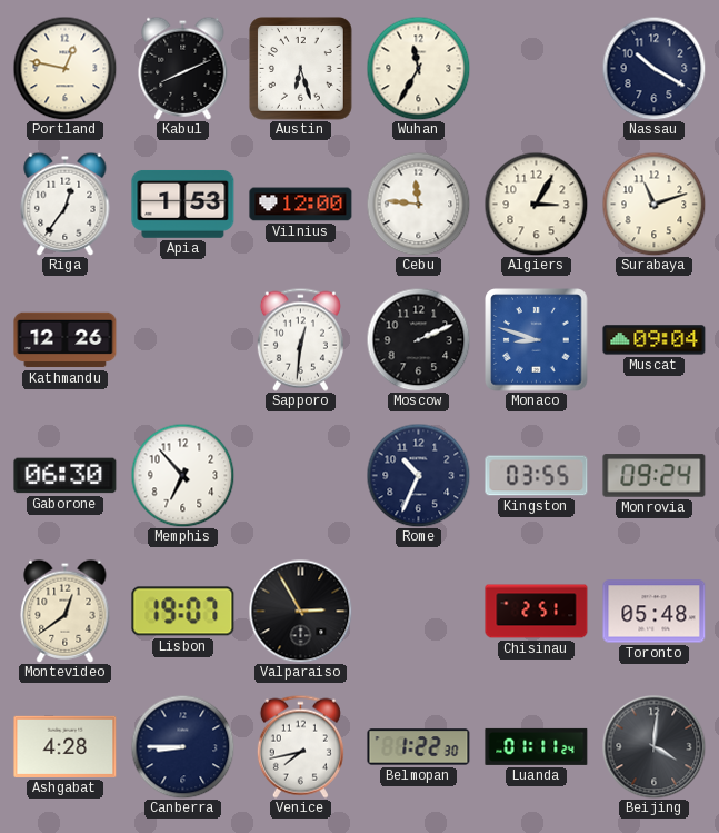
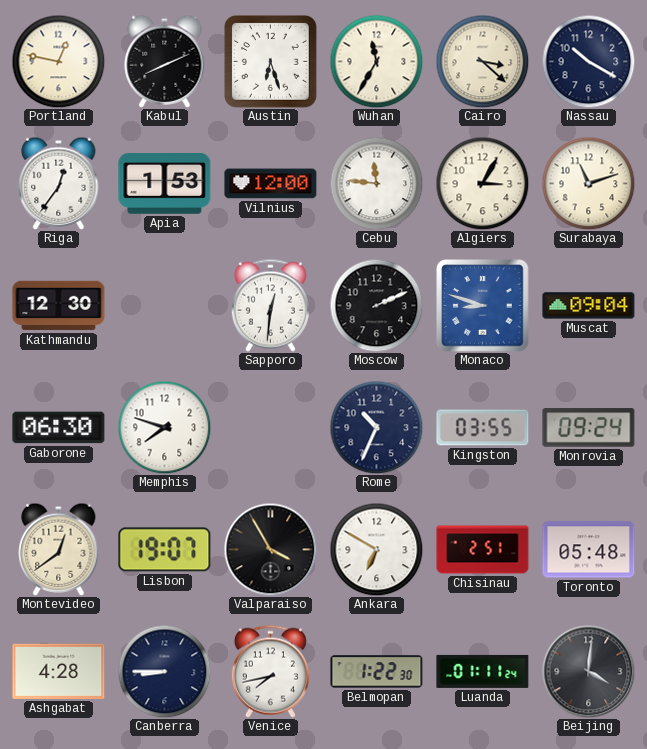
Cairo: none -> 3:22 (482, 61)
Kathmandu: 12:26 -> 12:30 (59, 306)
Memphis: 6:53 -> 7:48 (164, 427)
Valparaiso: 2:55 -> 3:55 (270, 549)
Ankara: none -> 6:50 (376, 549)
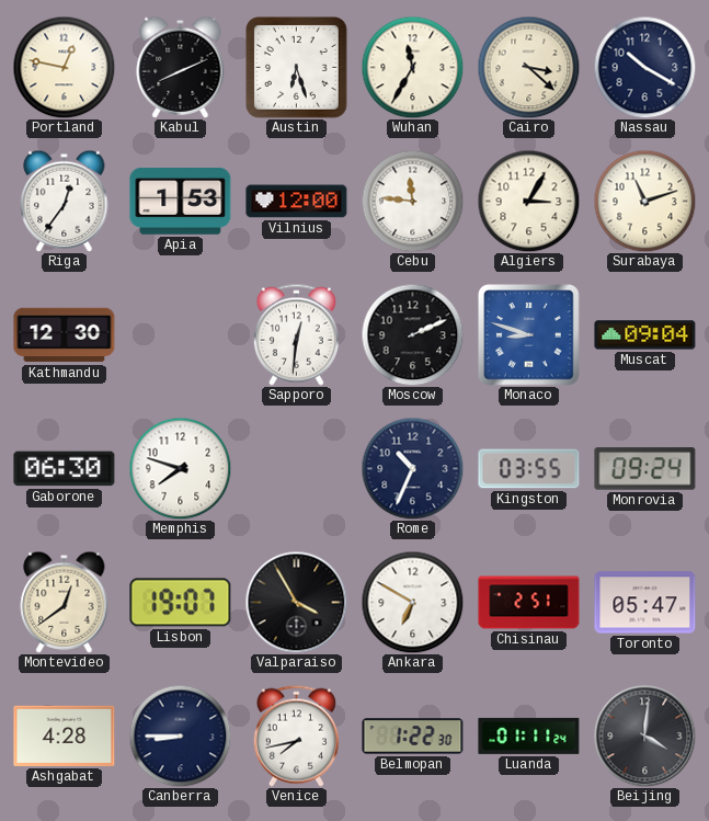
Toronto: 05:48 -> 05:47 (645, 603)
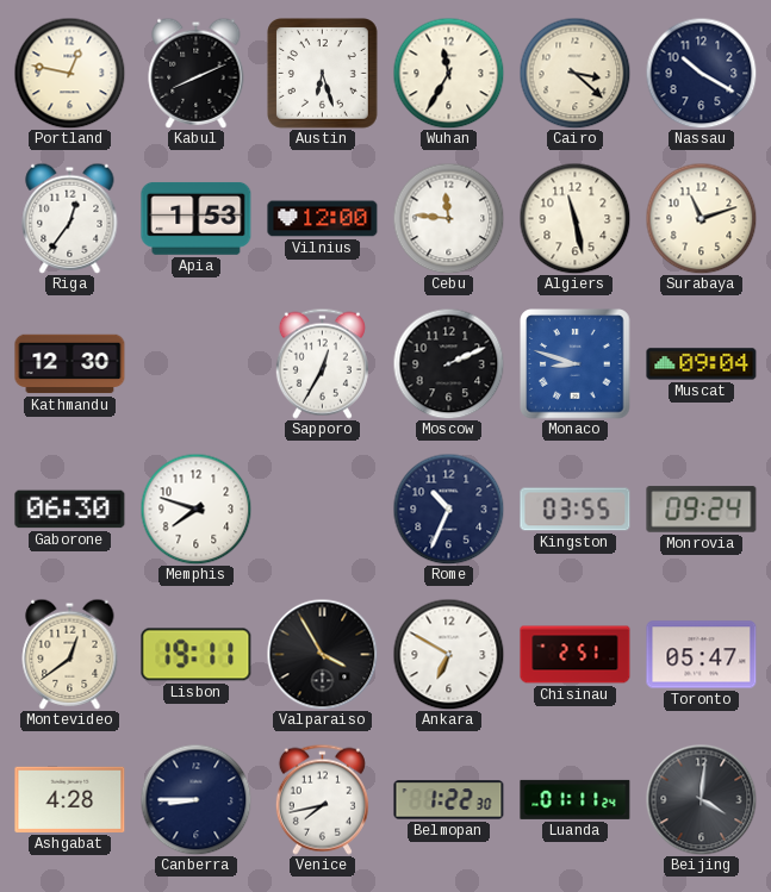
Algiers: 3:05 -> 11:28 (574, 218)
Sapporo: 12:31 -> 12:35 (322, 363)
Lisbon: 19:07 -> 19:11 (197, 655)
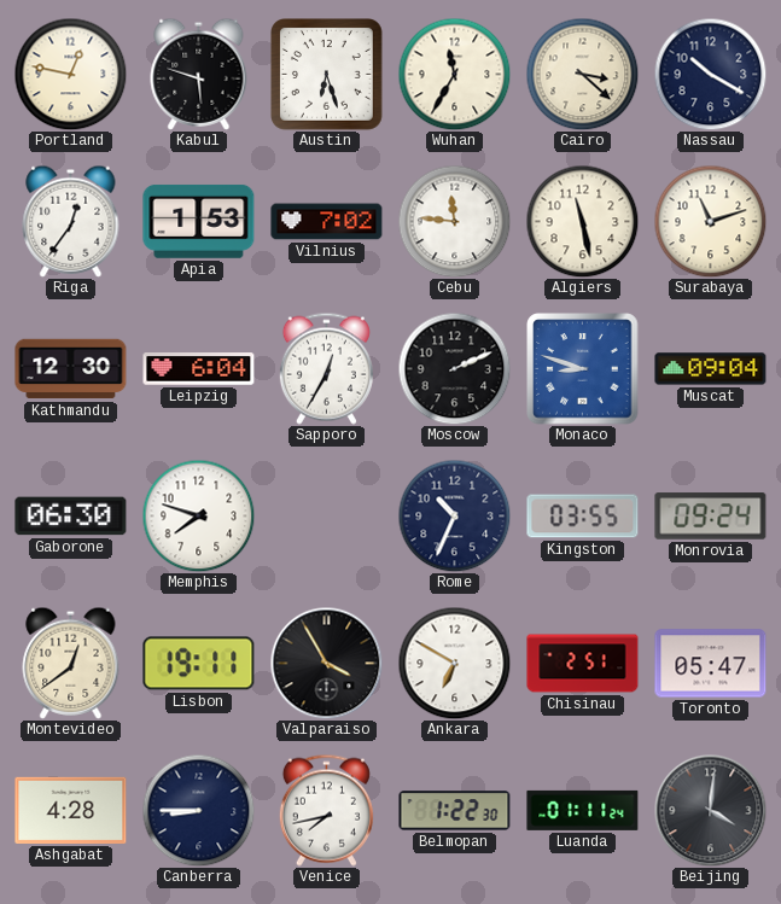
Kabul: 8:11 -> 5:48 (199, 74)
Vilnius: 12:00 -> 7:02 (327, 222)
Leipzig: none -> 6:04 (199, 369)
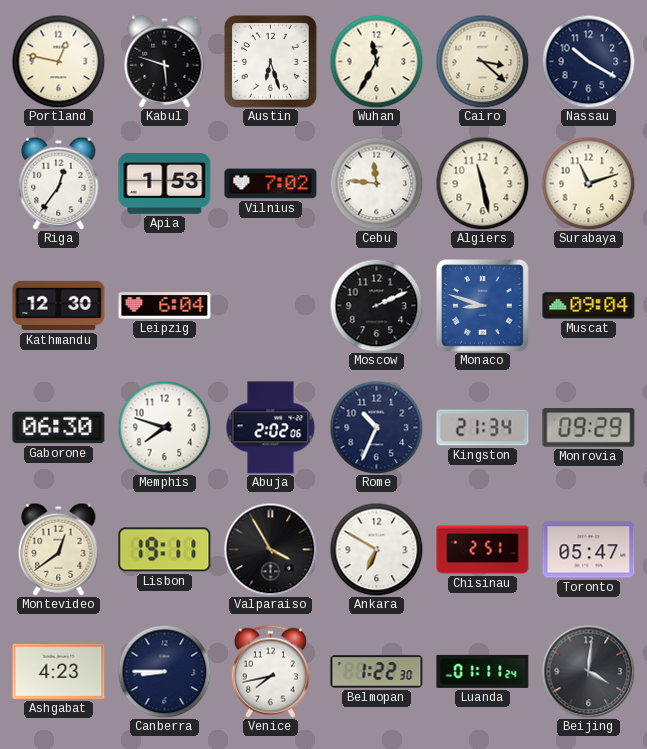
Sapporo: 12:35 -> none (326, 368)
Abuja: none -> 2:02 (271, 428)
Kingston: 03:55 -> 21:34 (483, 428)
Monrovia: 09:24 -> 09:29 (589, 428)
Ashgabat: 4:28 -> 4:23 (59, 671)
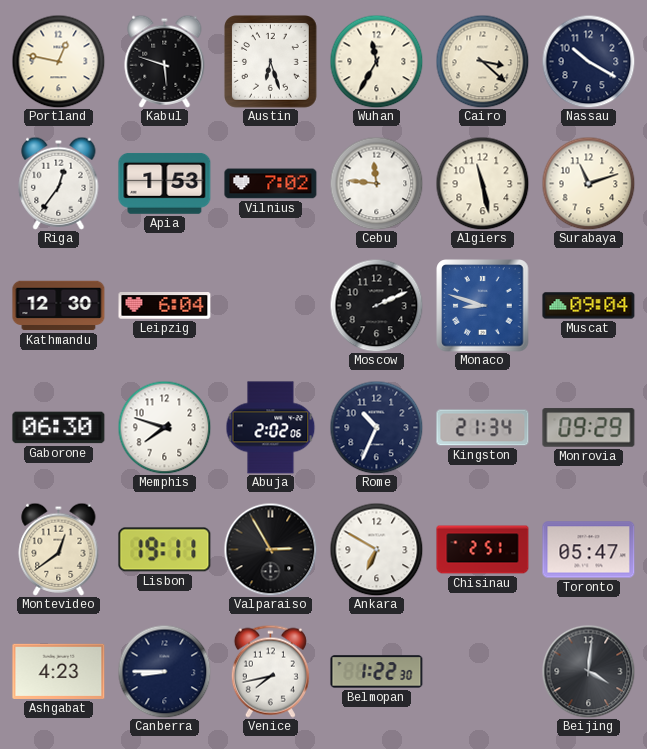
Valparaiso: 3:55 -> 2:55 (270, 549)
Luanda: 01:11 -> none (483, 671)
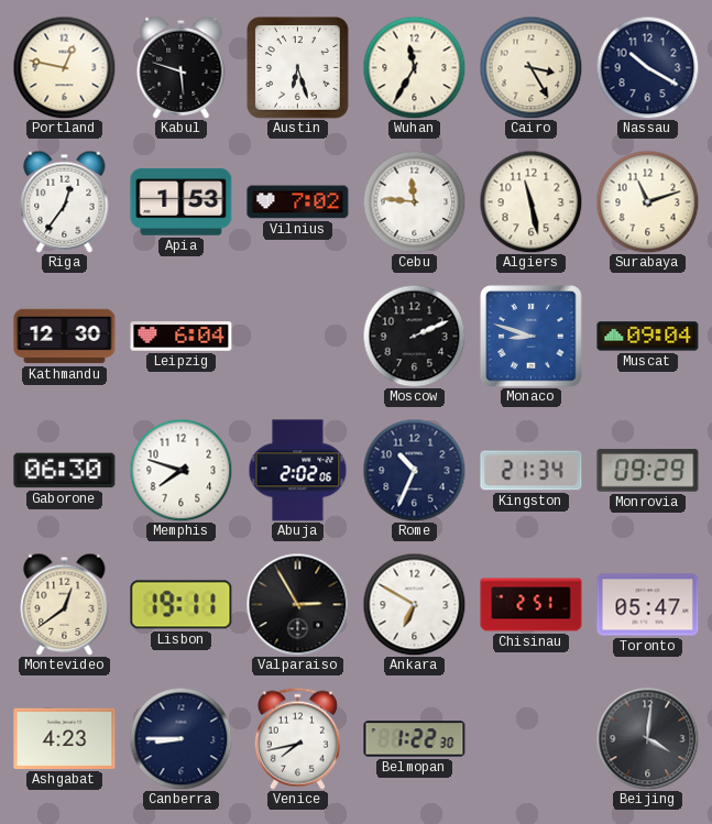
Cairo: 3:22 -> 3:25 (530, 67)
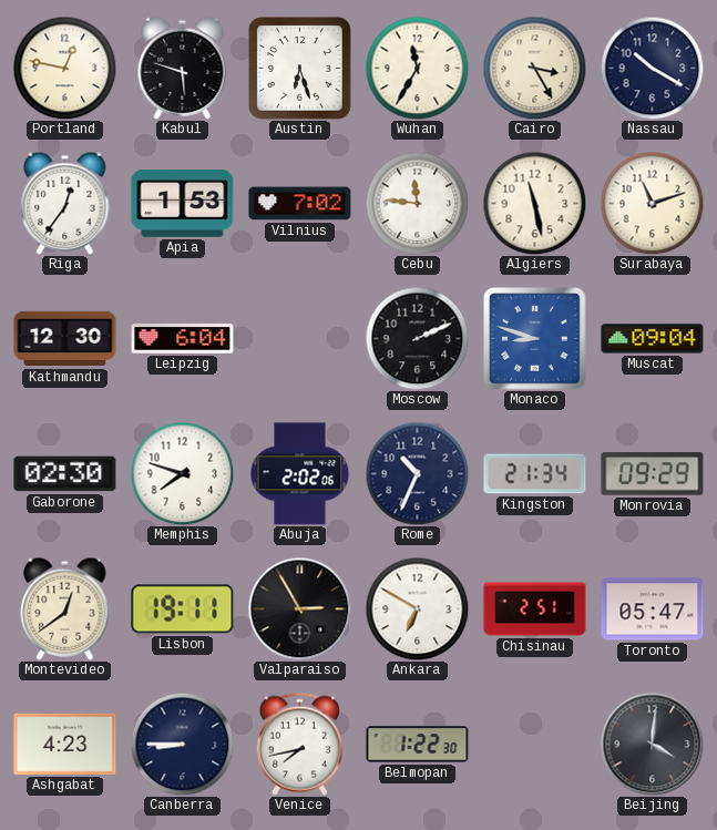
Gaborone: 06:30 -> 02:30 (65, 474)
